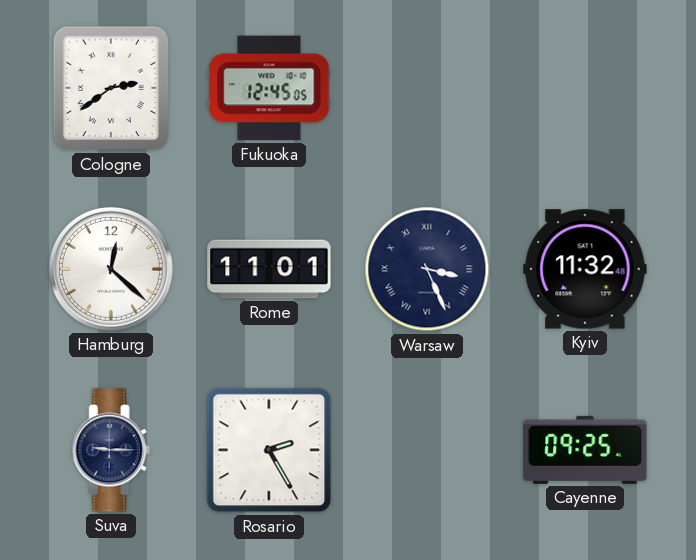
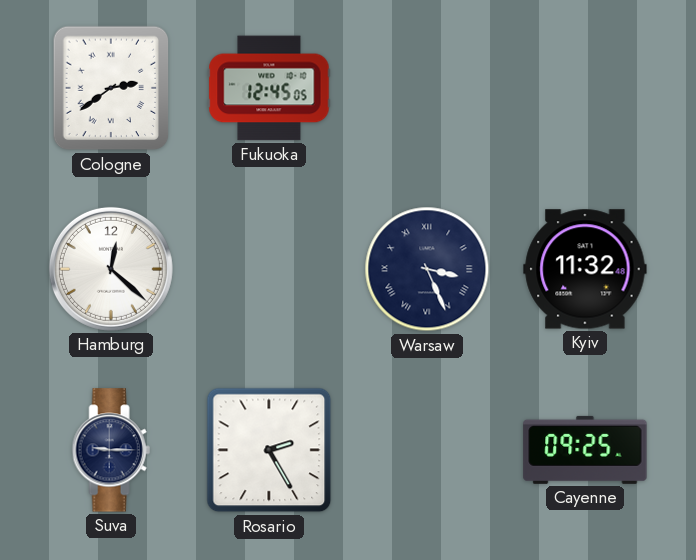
Rome: 11:01 -> none (269, 269)
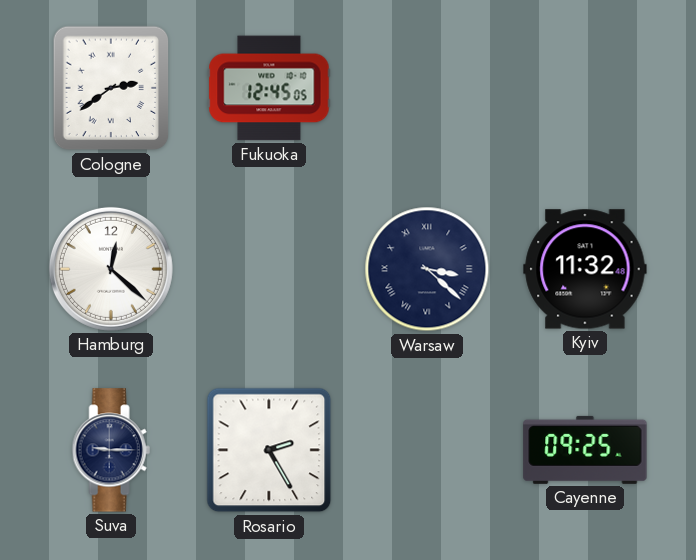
Warsaw: 3:26 -> 3:22 (427, 269)
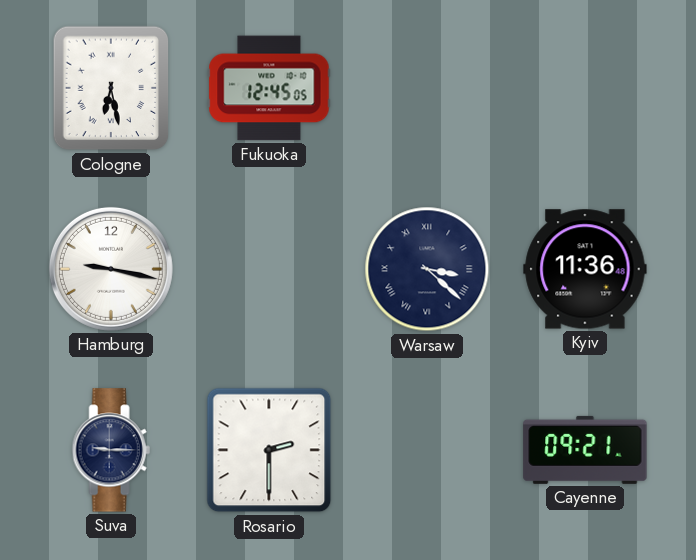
Cologne: 2:39 -> 6:28 (111, 88)
Hamburg: 12:22 -> 9:17 (111, 269)
Kyiv: 11:32 -> 11:36 (585, 269)
Rosario: 2:25 -> 2:30 (269, 450)
Cayenne: 09:25 -> 09:21 (585, 450)
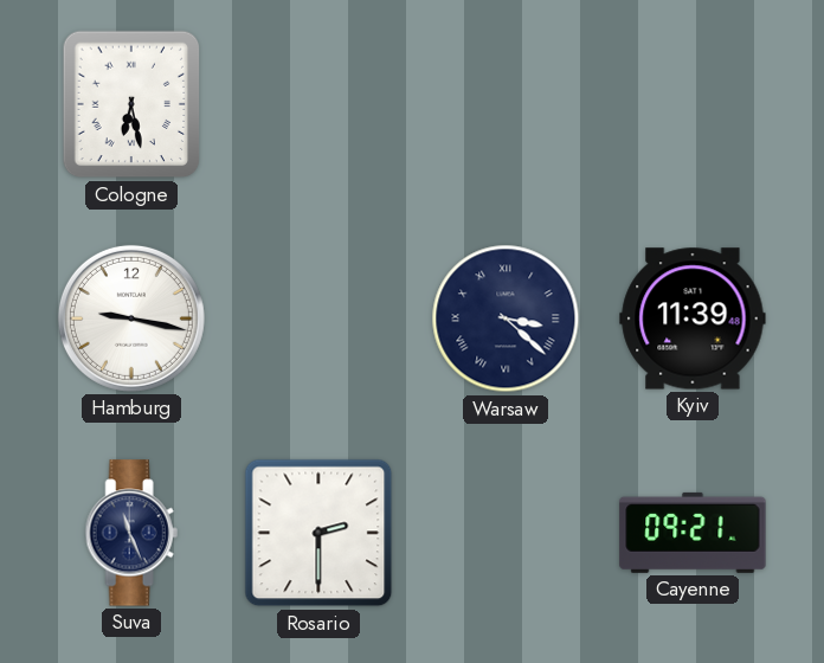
Fukuoka: 12:45 -> none (269, 88)
Kyiv: 11:36 -> 11:39 (693, 318)
Suva: 9:15 -> 11:26 (131, 533)
